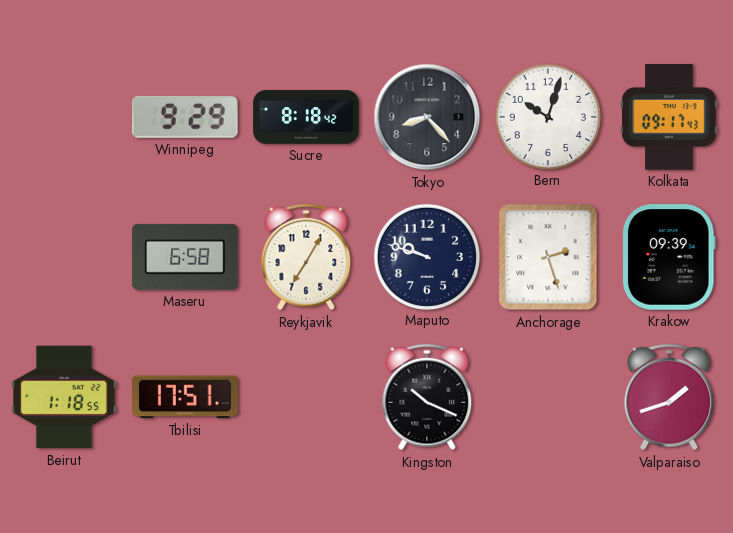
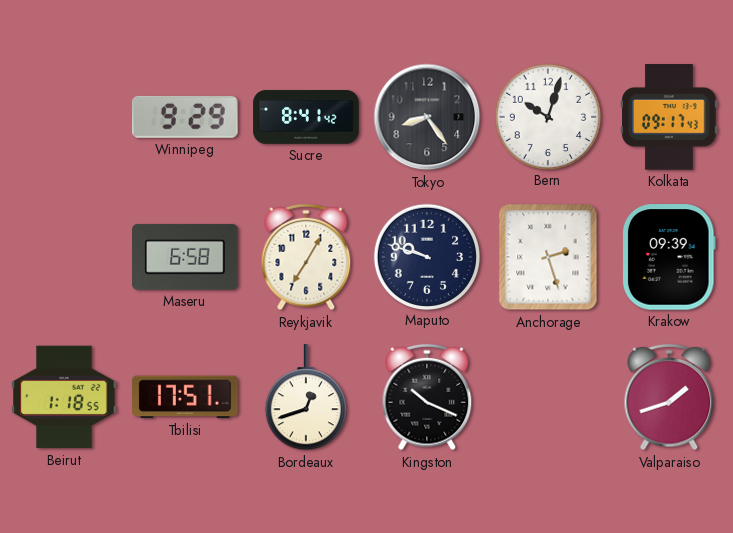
Sucre: 8:18 -> 8:41 (306, 117)
Tokyo: 8:23 -> 8:24 (427, 117)
Bordeaux: none -> 12:42 (306, 398)
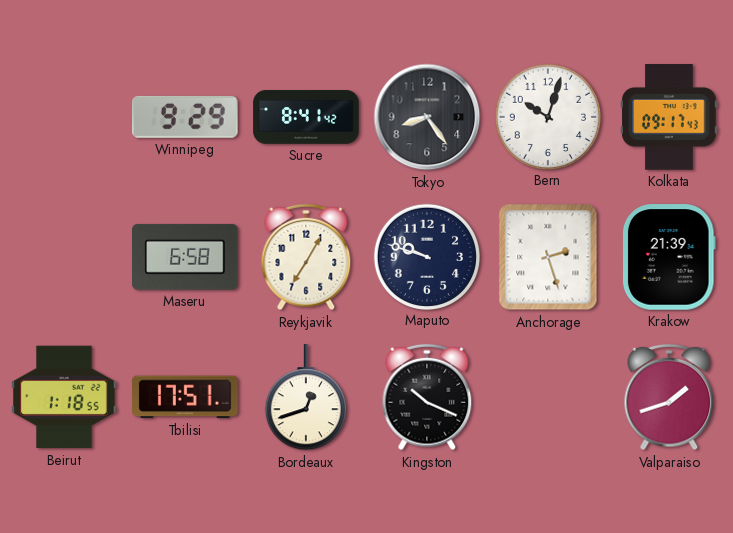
Krakow: 09:39 -> 21:39 (669, 257)
